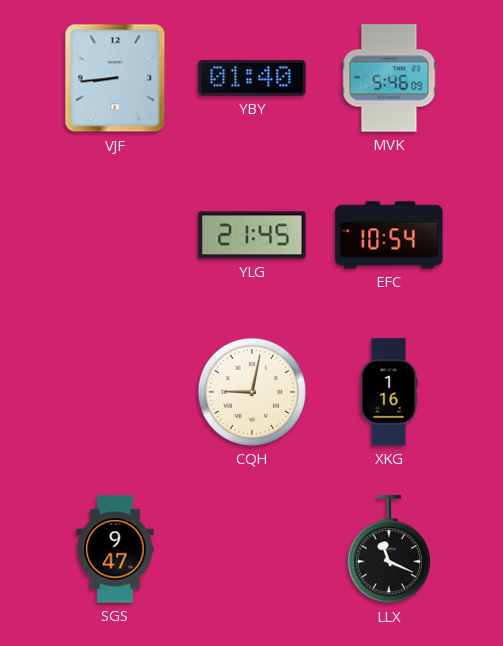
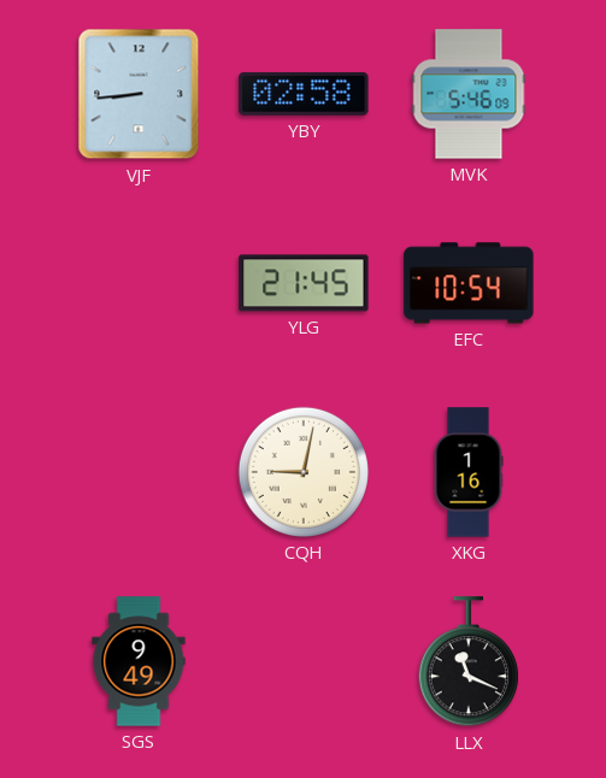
YBY: 01:40 -> 02:58 (304, 94)
SGS: 9:47 -> 9:49 (139, 661)
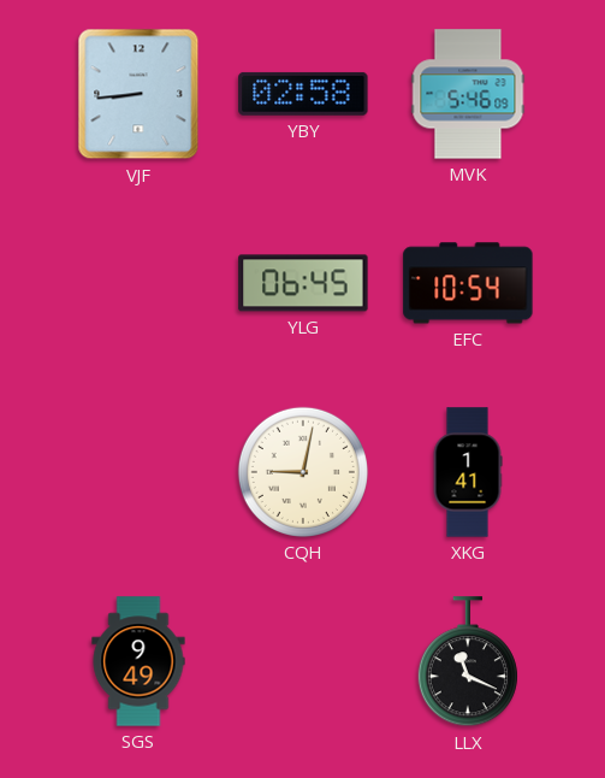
YLG: 21:45 -> 06:45 (303, 283)
XKG: 1:16 -> 1:41 (468, 472)
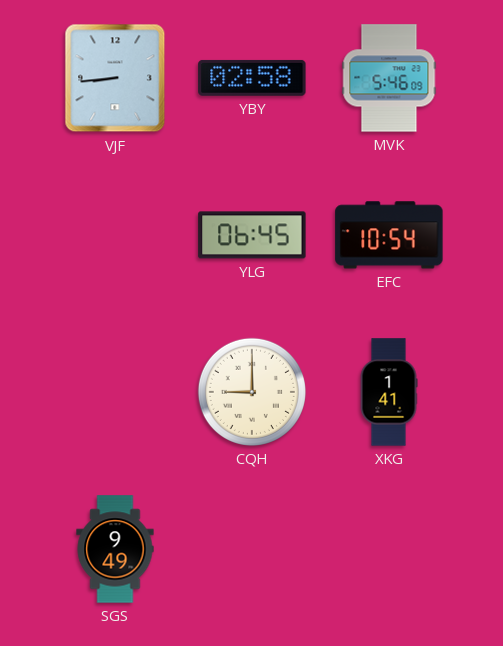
CQH: 9:02 -> 9:00 (252, 392)
LLX: 11:19 -> none (468, 662)
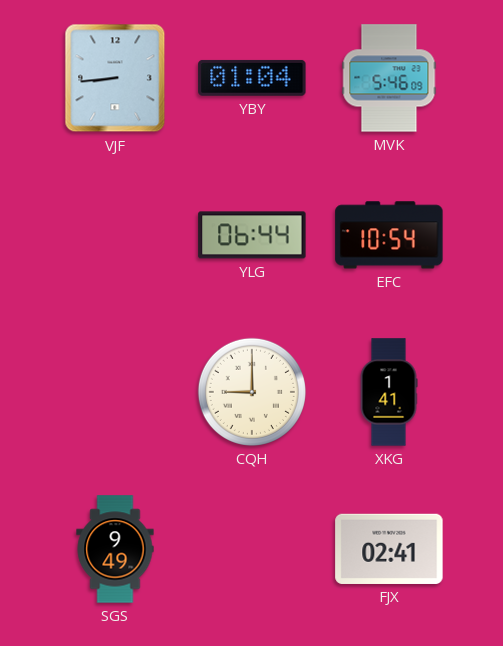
YBY: 02:58 -> 01:04 (252, 78)
YLG: 06:45 -> 06:44 (252, 235)
FJX: none -> 02:41 (389, 549)
